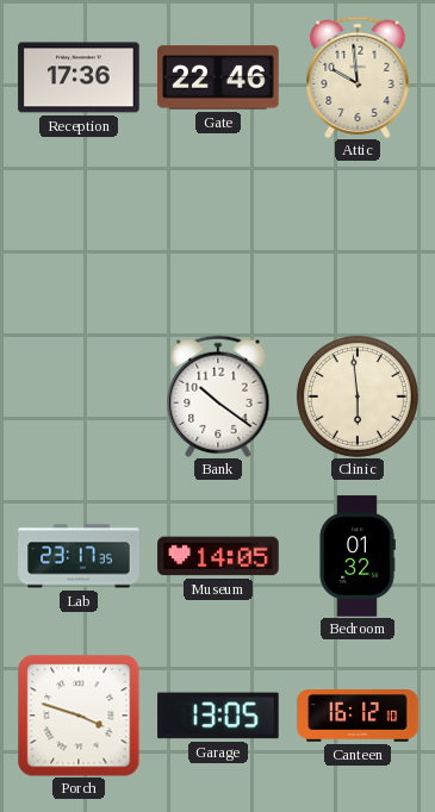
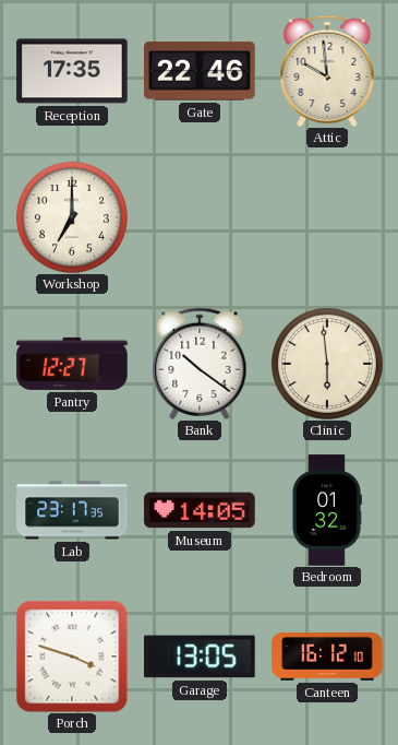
Reception: 17:36 -> 17:35 (72, 71)
Workshop: none -> 7:00 (72, 217)
Pantry: none -> 12:27 (72, 364)
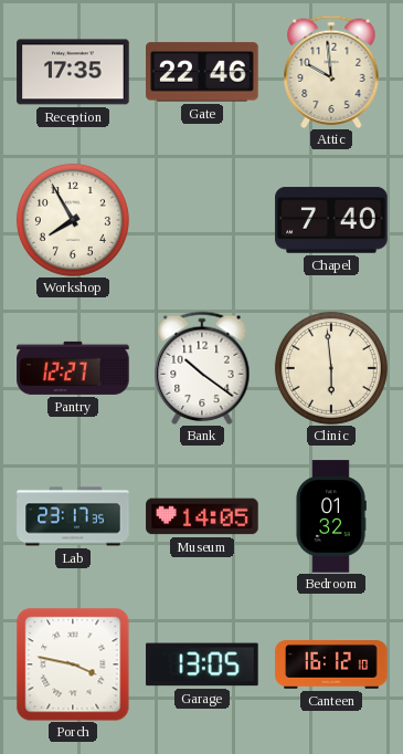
Workshop: 7:00 -> 7:55 (73, 220)
Chapel: none -> 7:40 (331, 220)
Porch: 3:48 -> 3:47 (73, 664)
